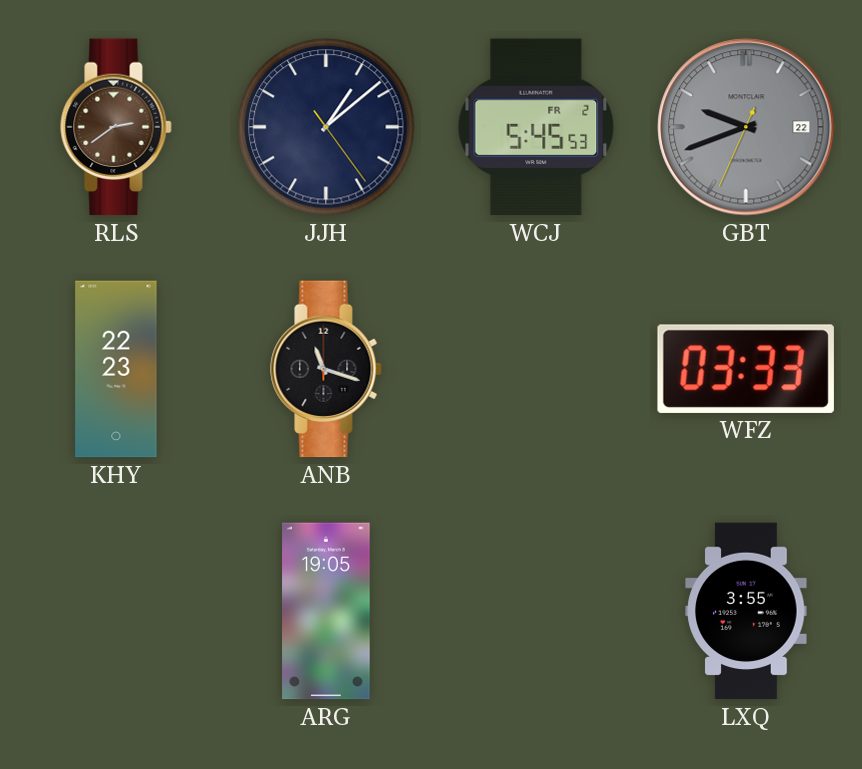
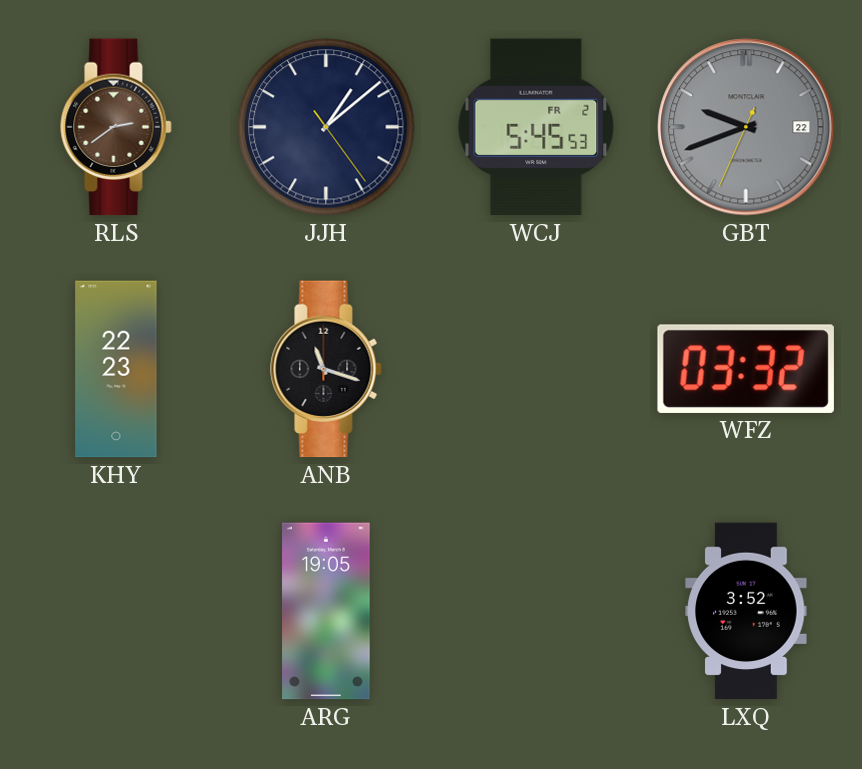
WFZ: 03:33 -> 03:32 (746, 369)
LXQ: 3:55 -> 3:52 (746, 611)
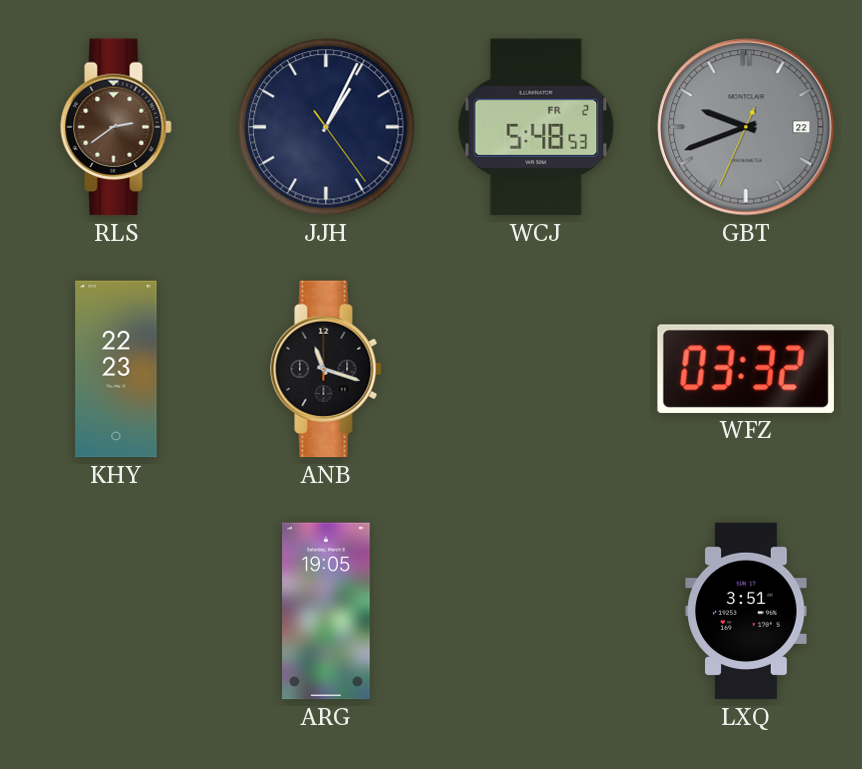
JJH: 1:08 -> 1:04 (326, 127)
WCJ: 5:45 -> 5:48 (536, 127)
LXQ: 3:52 -> 3:51 (746, 611)
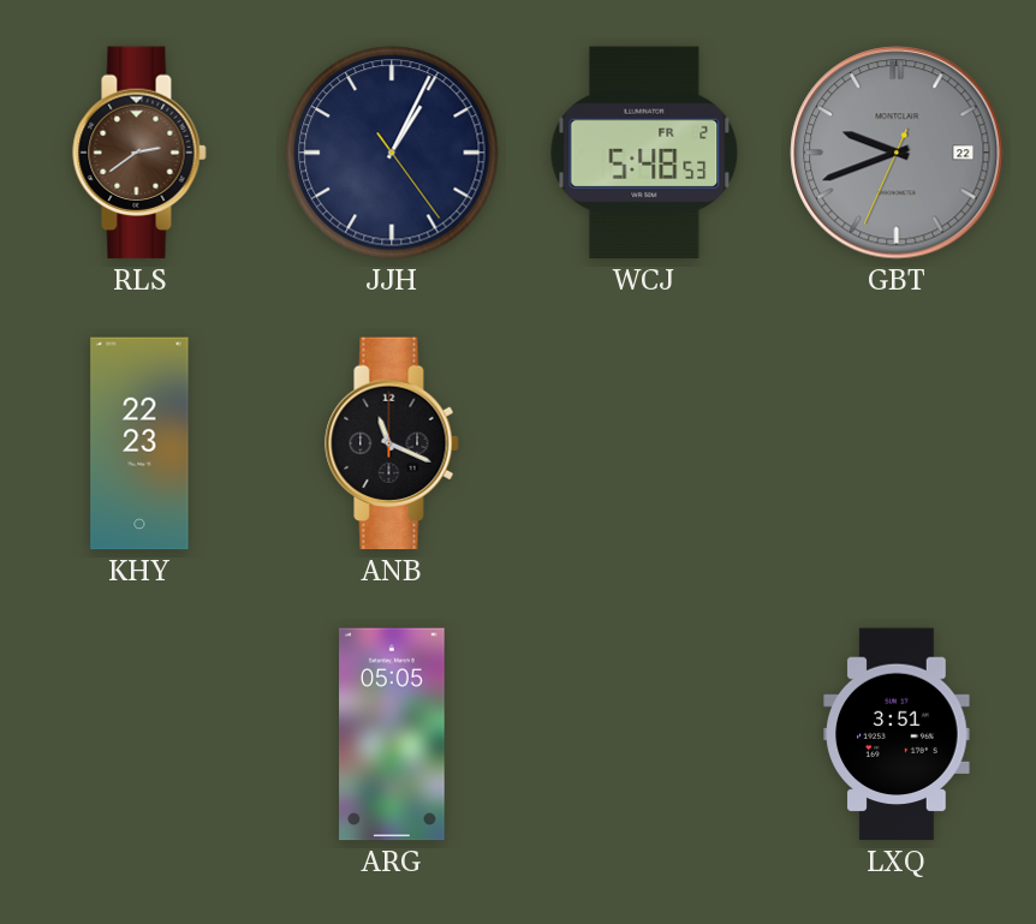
ANB: 11:18 -> 11:19 (392, 443)
WFZ: 03:32 -> none (746, 369)
ARG: 19:05 -> 05:05 (392, 734)
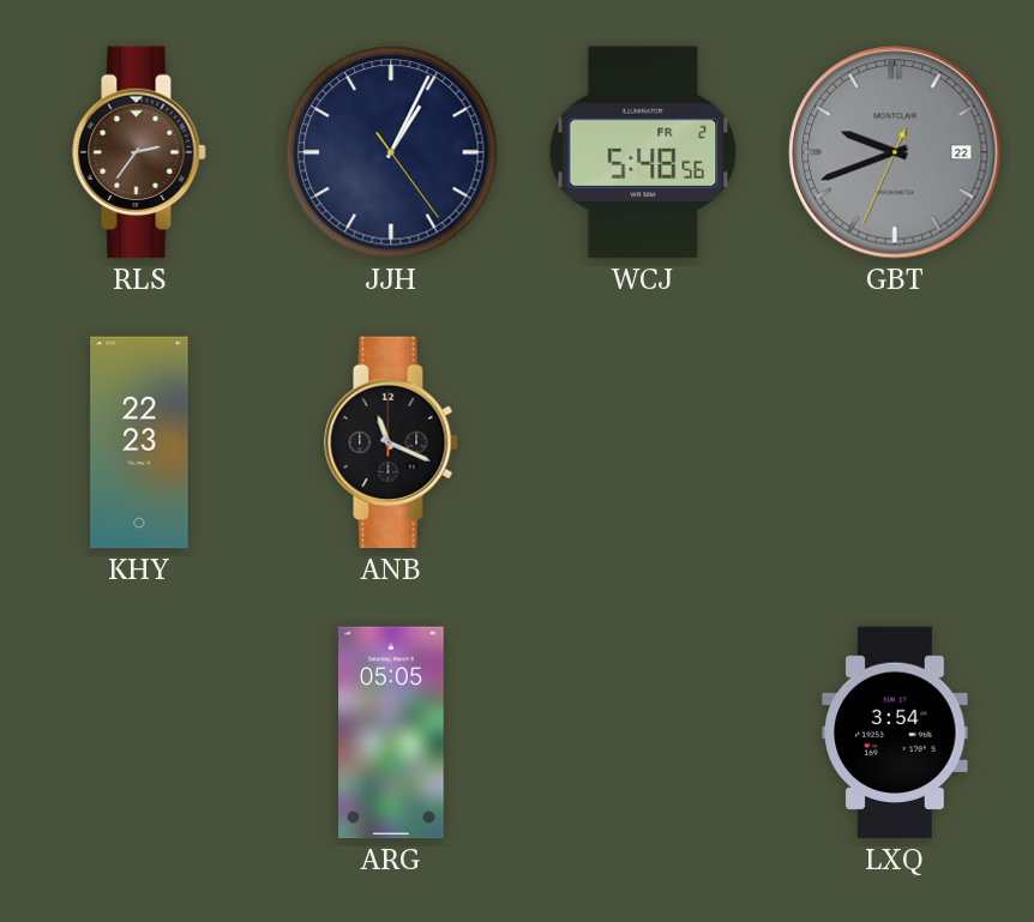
RLS: 2:39 -> 2:36 (139, 152)
WCJ: 5:48:53 -> 5:48:56 (643, 152)
LXQ: 3:51 -> 3:54 (895, 733)
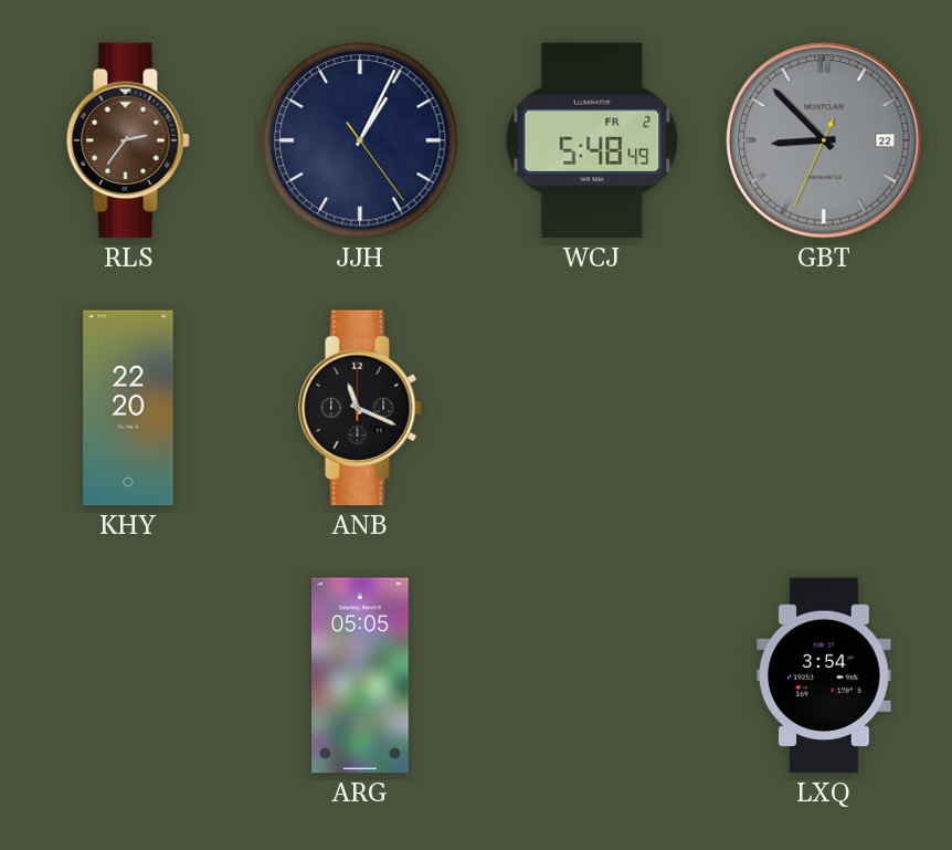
WCJ: 5:48:56 -> 5:48:49 (592, 140)
GBT: 9:41 -> 8:52 (824, 140)
KHY: 22:23 -> 22:20 (128, 408)
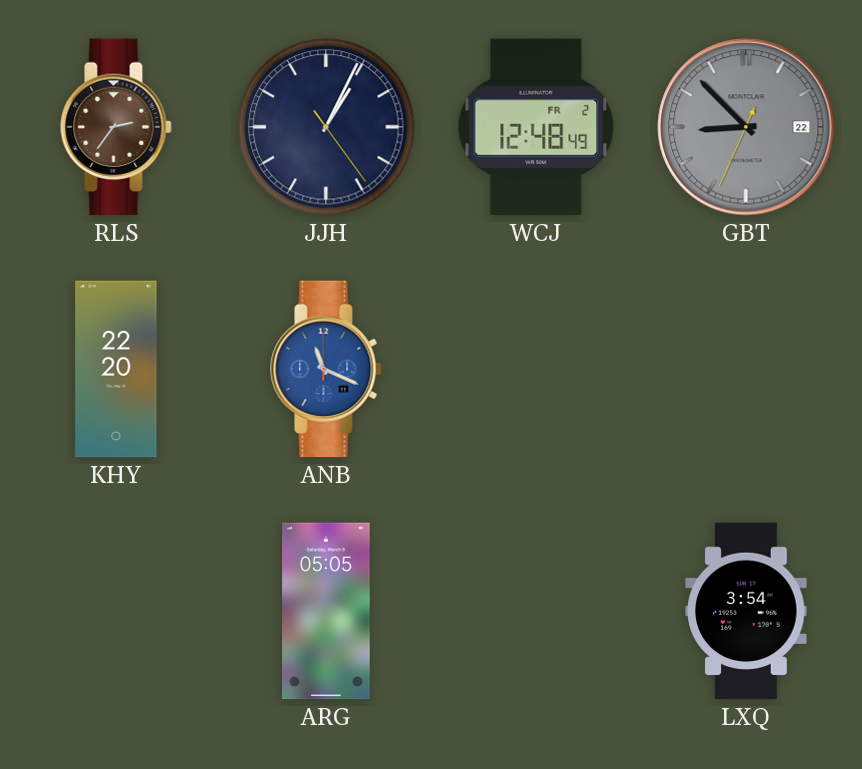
WCJ: 5:48 -> 12:48 (536, 127)
ANB dial: black -> blue (326, 369)
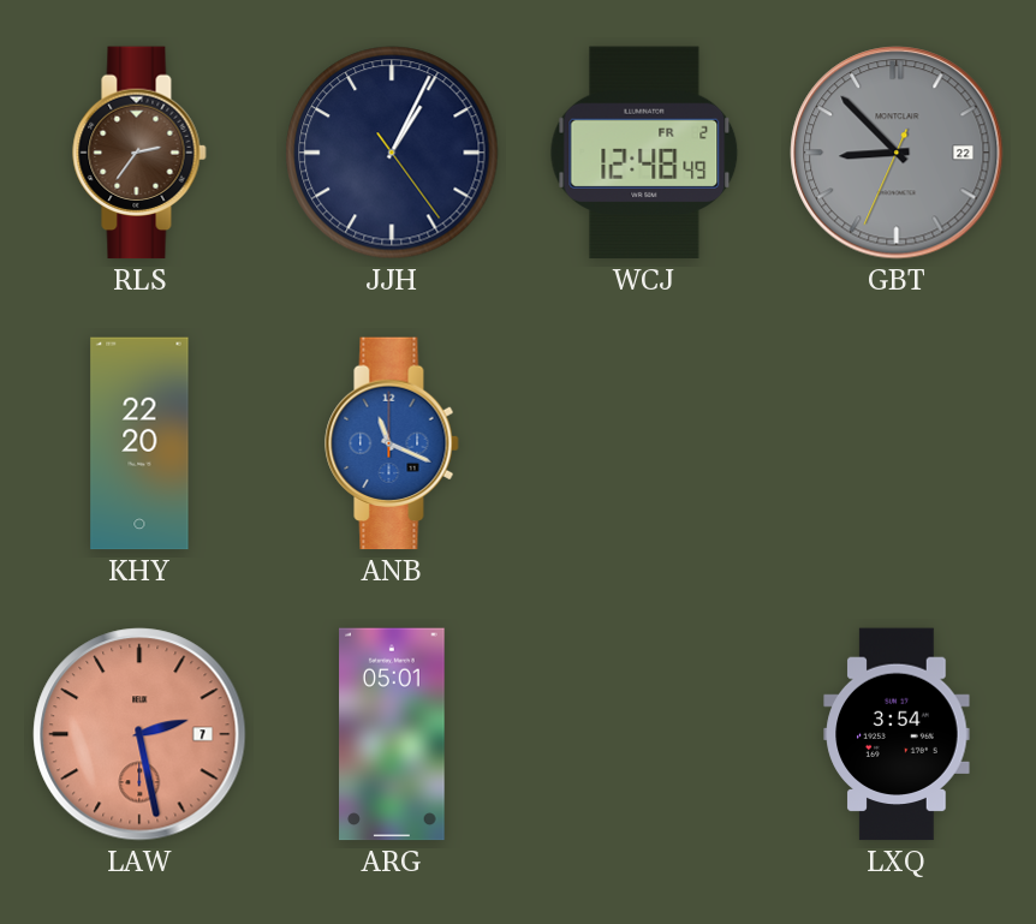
LAW: none -> 2:28 (139, 734)
ARG: 05:05 -> 05:01 (392, 734)
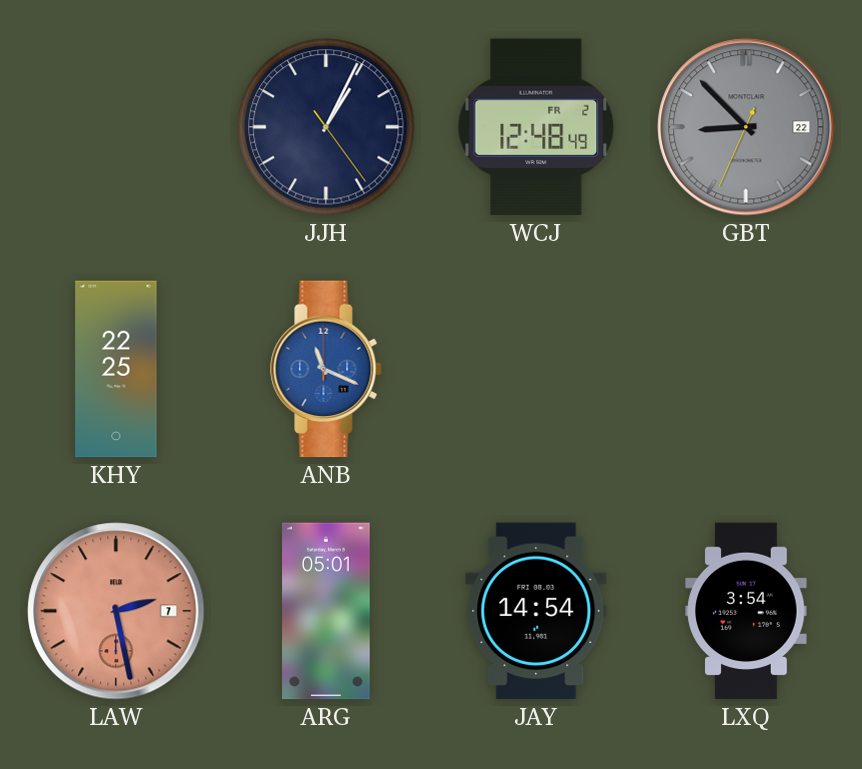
RLS: 2:36 -> none (139, 153)
KHY: 22:20 -> 22:25 (116, 369)
JAY: none -> 14:54 (536, 611)
